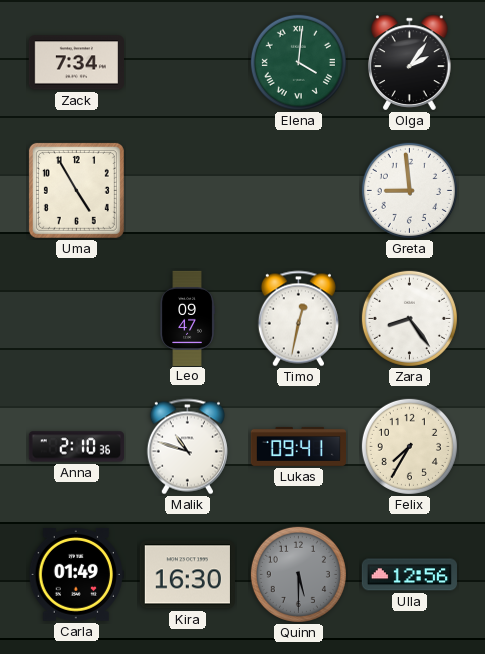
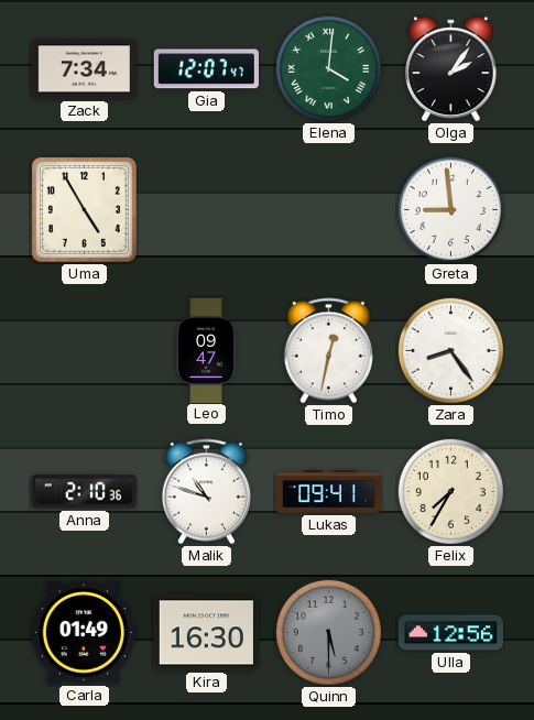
Gia: none -> 12:07 (206, 69)
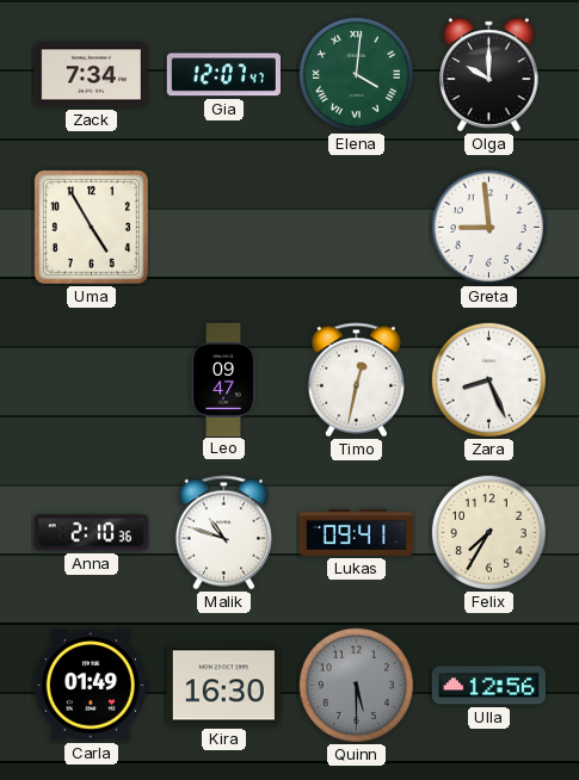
Olga: 2:06 -> 10:00 (489, 75)
Zara: 8:24 -> 8:26 (488, 379)
